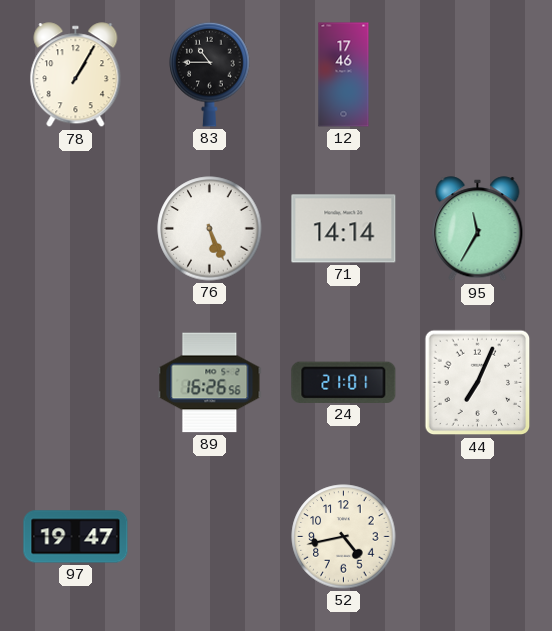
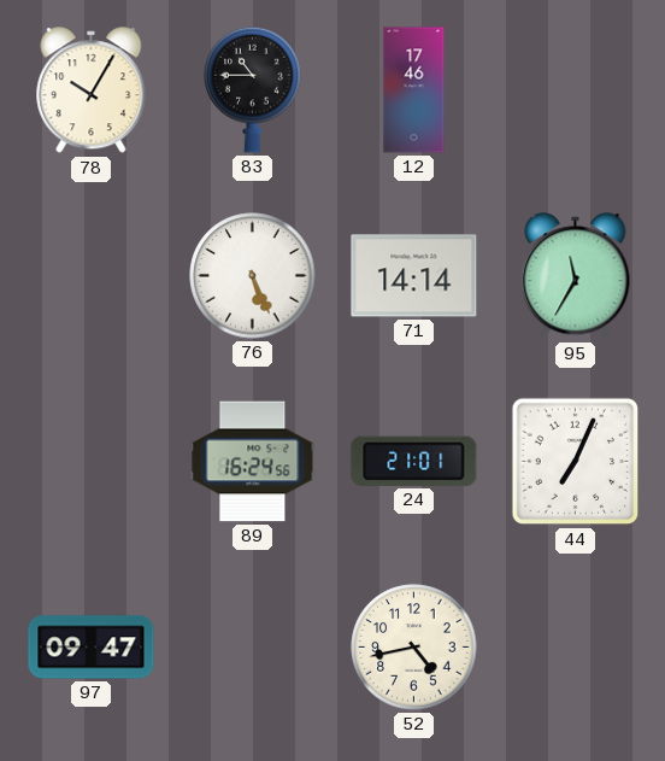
78: 1:05 -> 10:05 (92, 90)
89: 16:26 -> 16:24 (253, 462)
97: 19:47 -> 09:47 (92, 648)
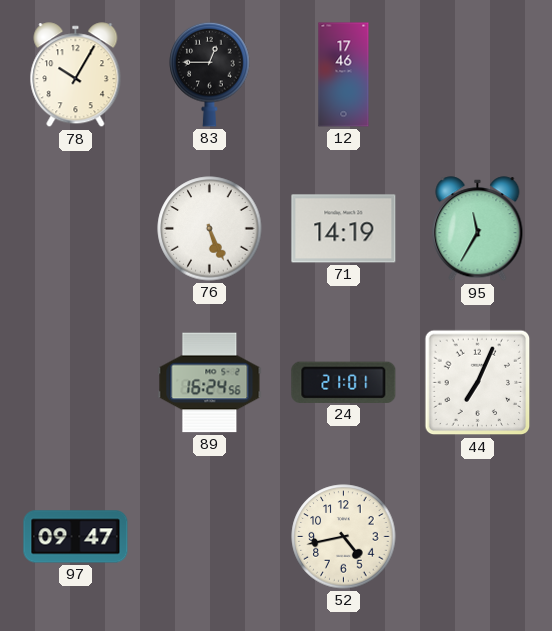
83: 10:45 -> 12:45 (210, 74)
71: 14:14 -> 14:19 (344, 229)
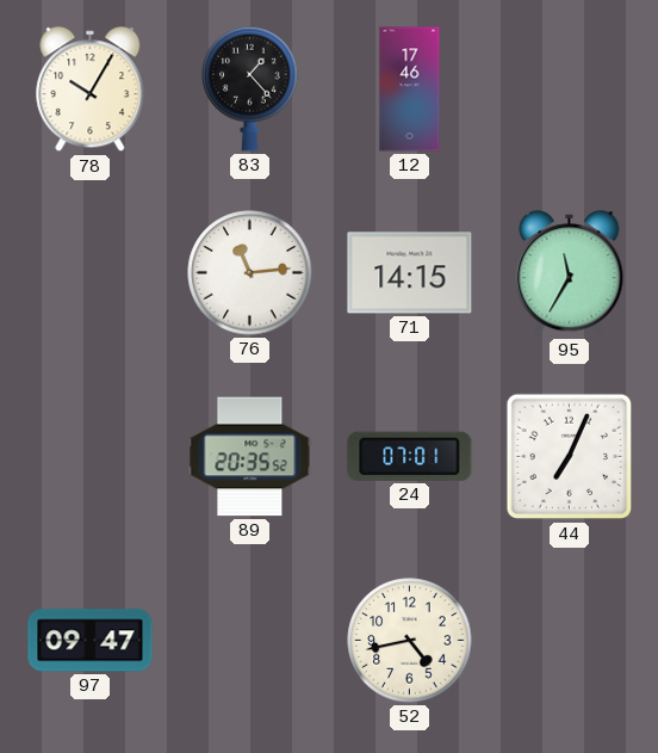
83: 12:45 -> 1:23 (250, 88)
76: 5:26 -> 11:14 (250, 273)
71: 14:19 -> 14:15 (410, 273)
89: 16:24 -> 20:35 (250, 457)
24: 21:01 -> 07:01 (410, 456)
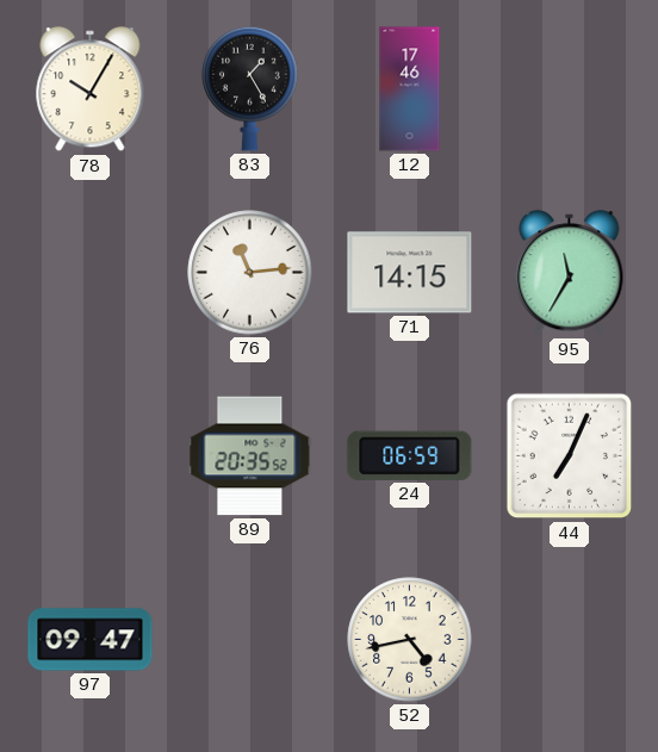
83: 1:23 -> 1:25 (250, 88)
24: 07:01 -> 06:59 (410, 455)
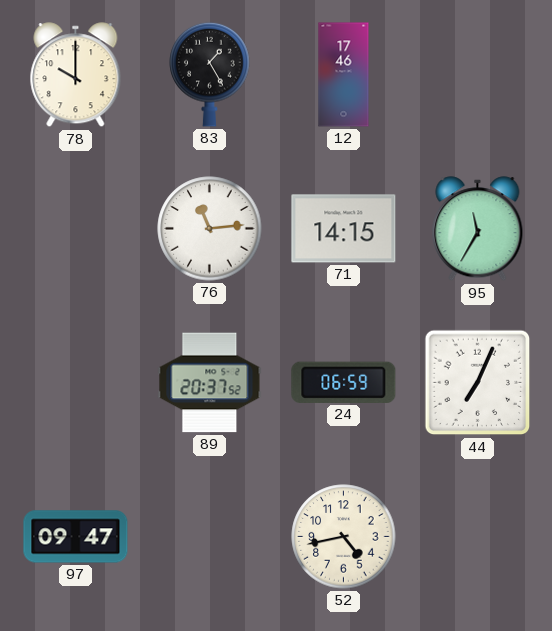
78: 10:05 -> 10:00 (76, 75)
89: 20:35 -> 20:37 (210, 383)
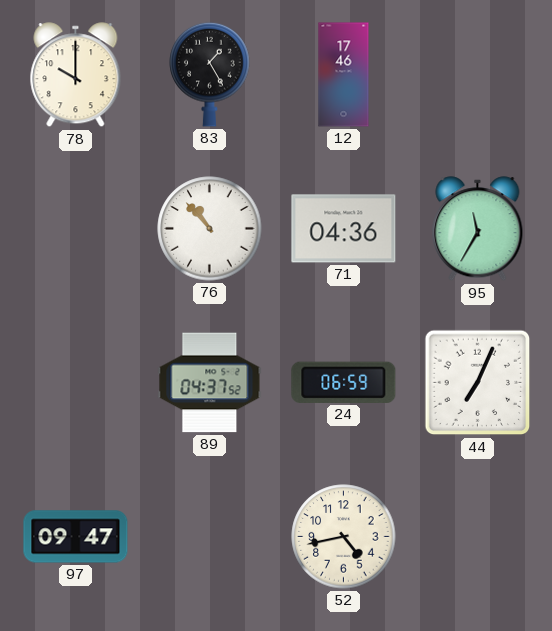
76: 11:14 -> 10:53 (210, 229)
71: 14:15 -> 04:36 (344, 229)
89: 20:37 -> 04:37 (210, 383)
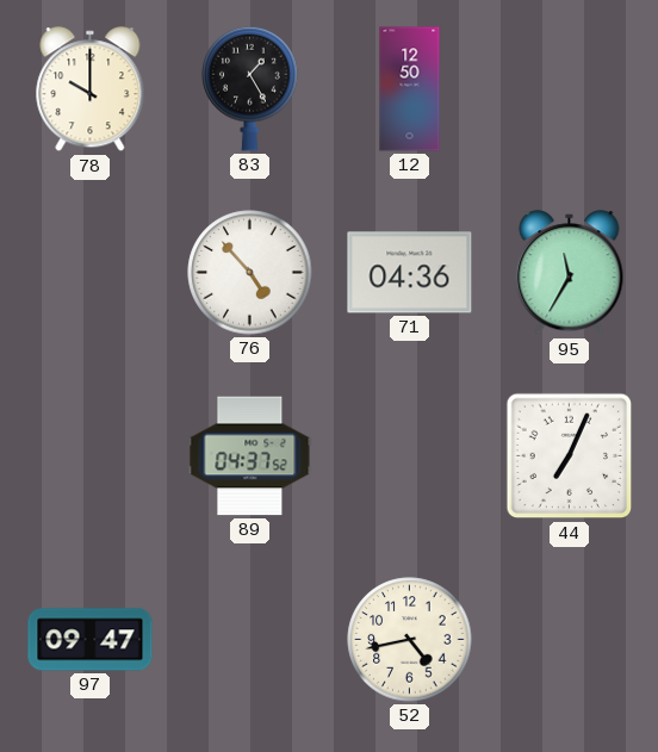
12: 17:46 -> 12:50 (410, 89)
76: 10:53 -> 4:53 (250, 273)
24: 06:59 -> none (344, 382)
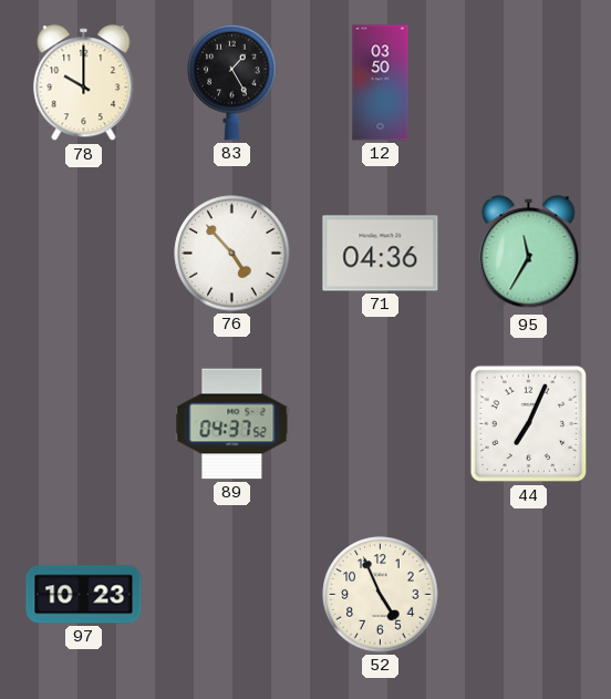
12: 12:50 -> 03:50 (381, 83)
97: 09:47 -> 10:23 (84, 595)
52: 4:43 -> 4:56 (381, 595)
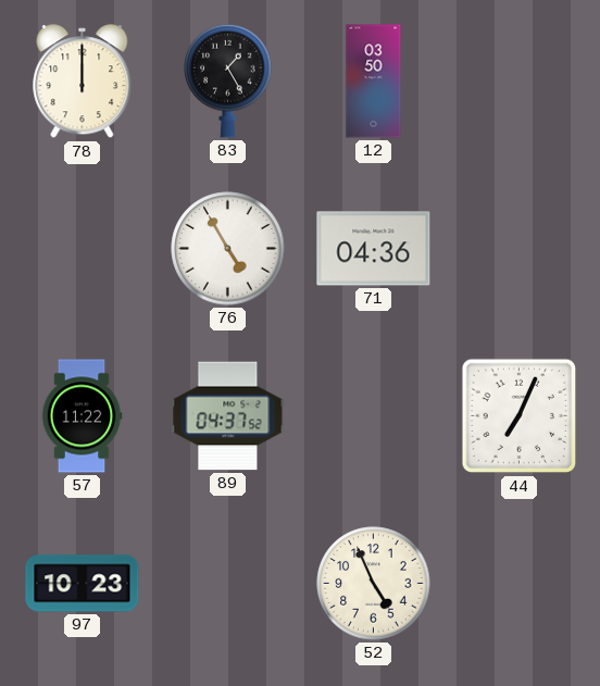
78: 10:00 -> 12:00 (83, 82)
76: 4:53 -> 4:55 (228, 249)
95: 11:35 -> none (529, 254)
57: none -> 11:22 (82, 416)
